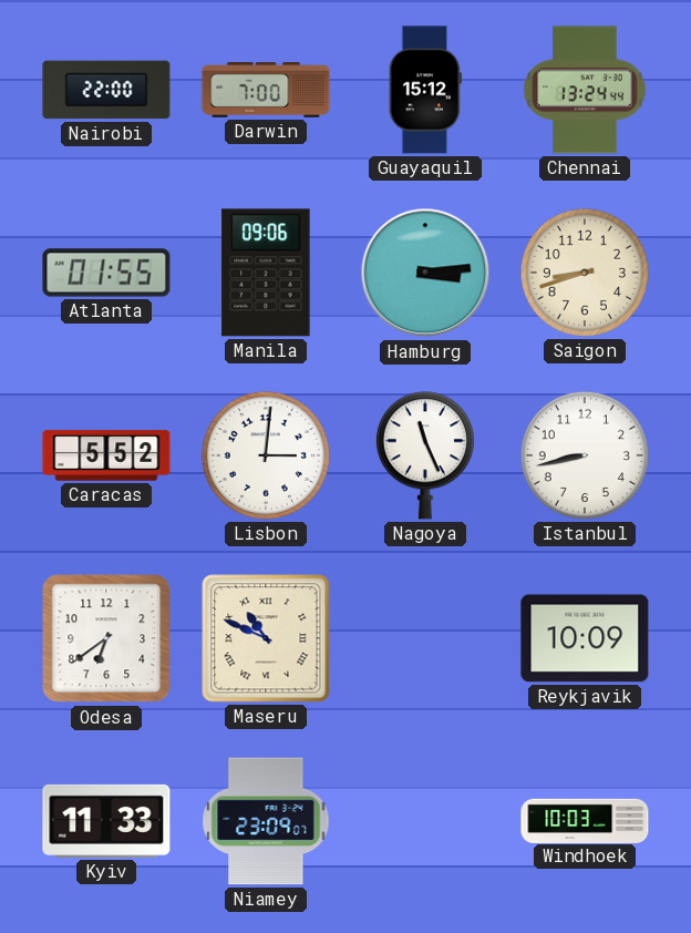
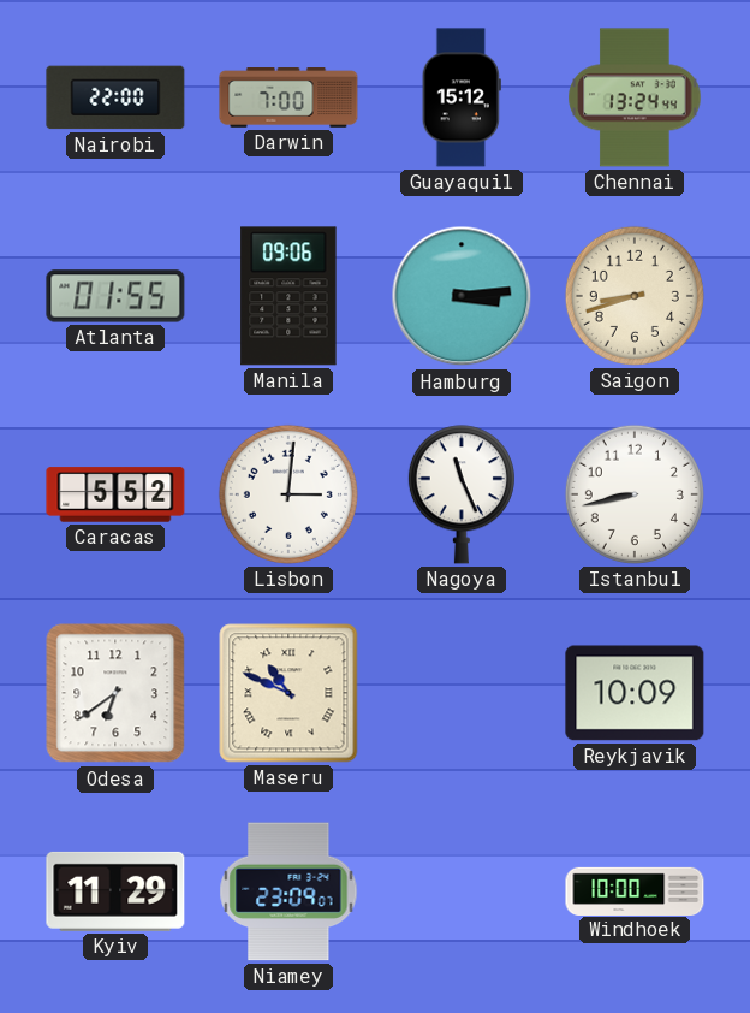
Kyiv: 11:33 -> 11:29 (115, 891)
Windhoek: 10:03 -> 10:00 (635, 890)
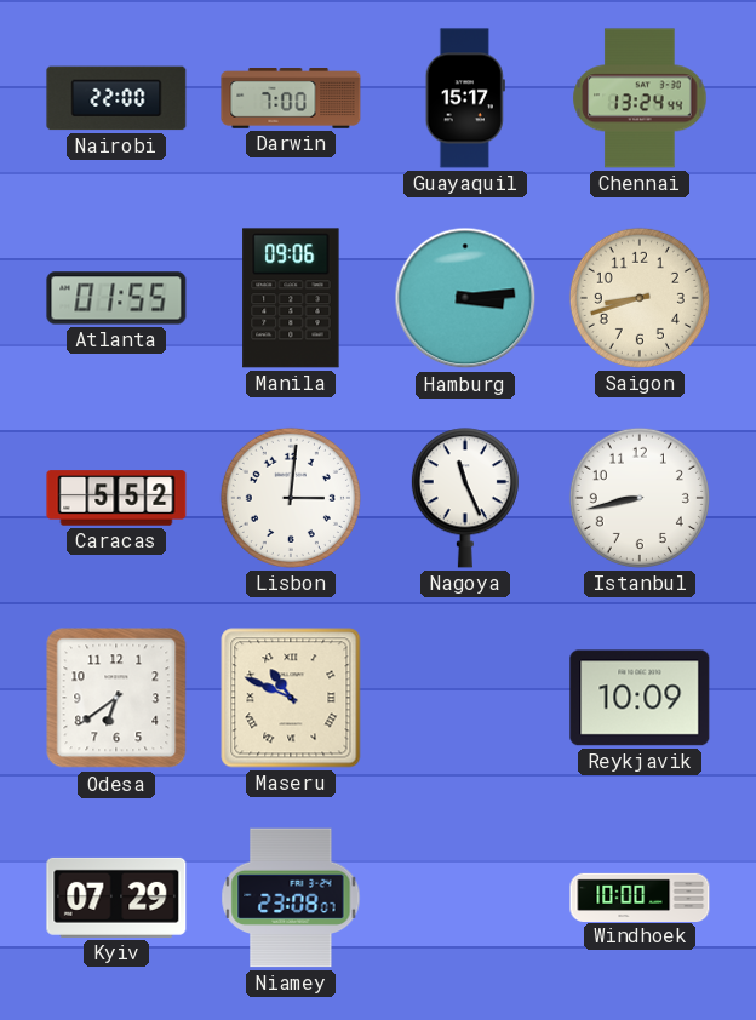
Guayaquil: 15:12 -> 15:17 (465, 98)
Kyiv: 11:29 -> 07:29 (116, 898)
Niamey: 23:09 -> 23:08 (291, 898)
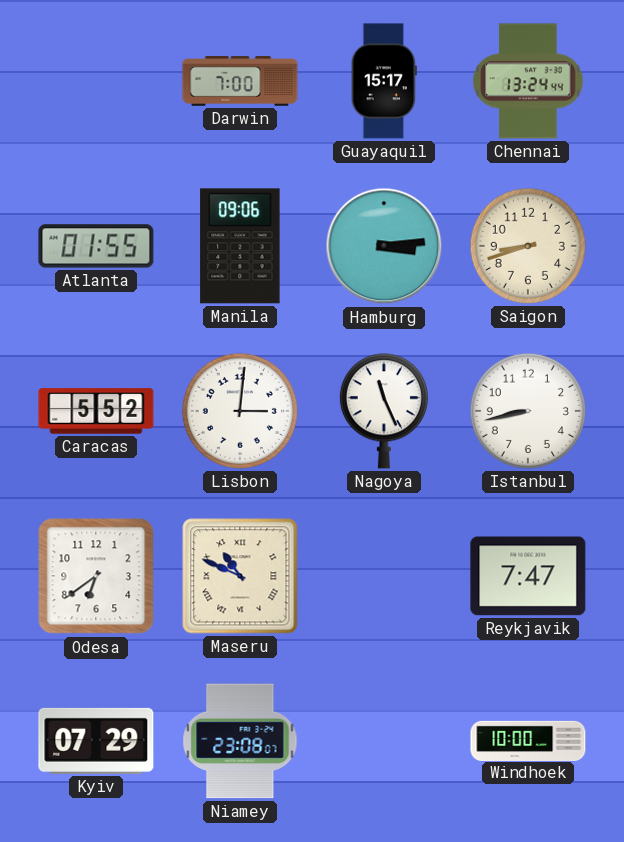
Nairobi: 22:00 -> none (116, 98)
Reykjavik: 10:09 -> 7:47 (528, 576)
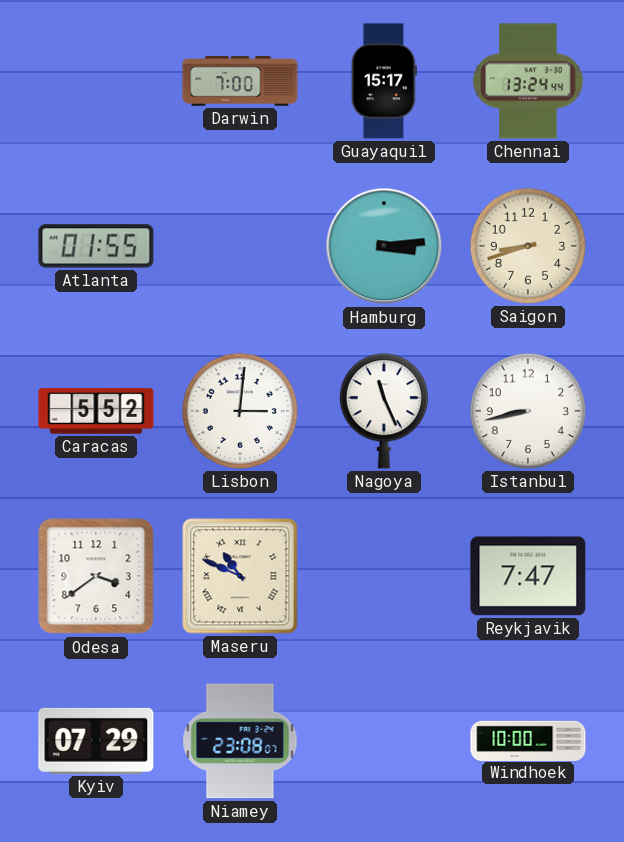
Manila: 09:06 -> none (240, 246)
Odesa: 6:39 -> 3:39 (96, 576)
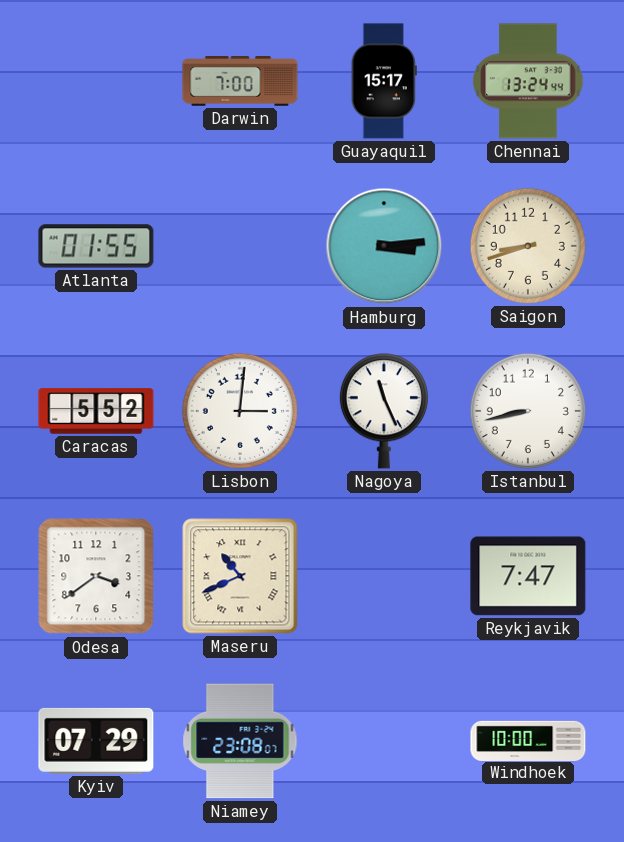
Maseru: 10:49 -> 10:41 (240, 576)
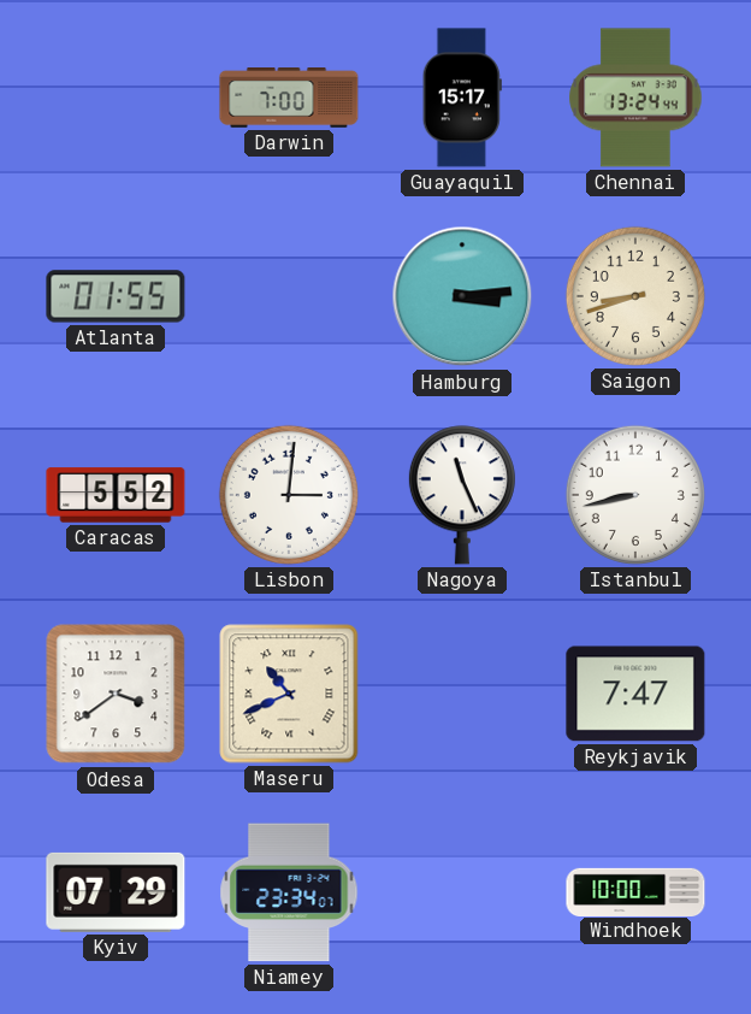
Niamey: 23:08 -> 23:34 (289, 892)
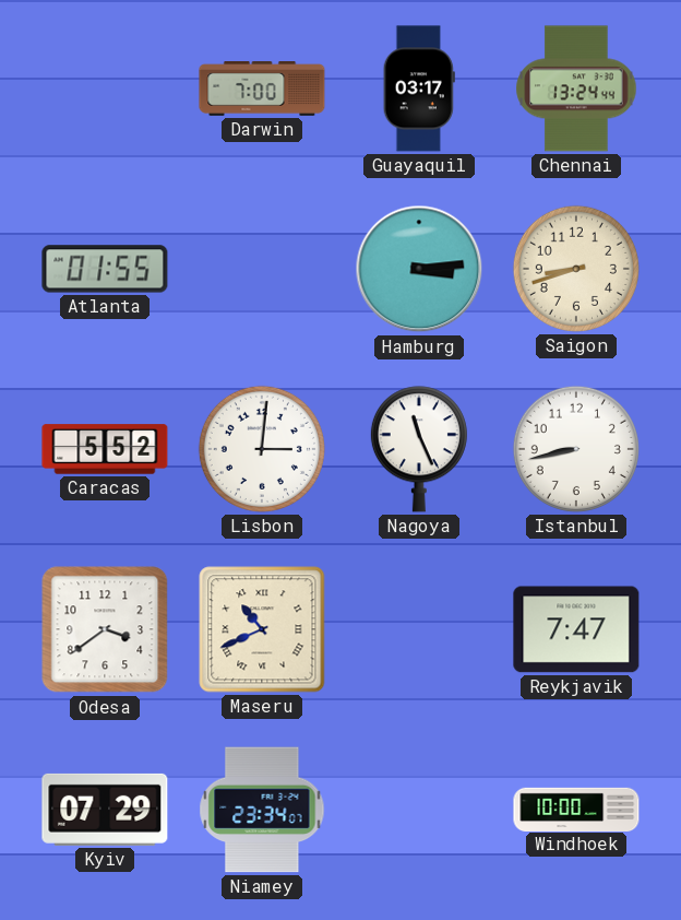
Guayaquil: 15:17 -> 03:17 (419, 89)
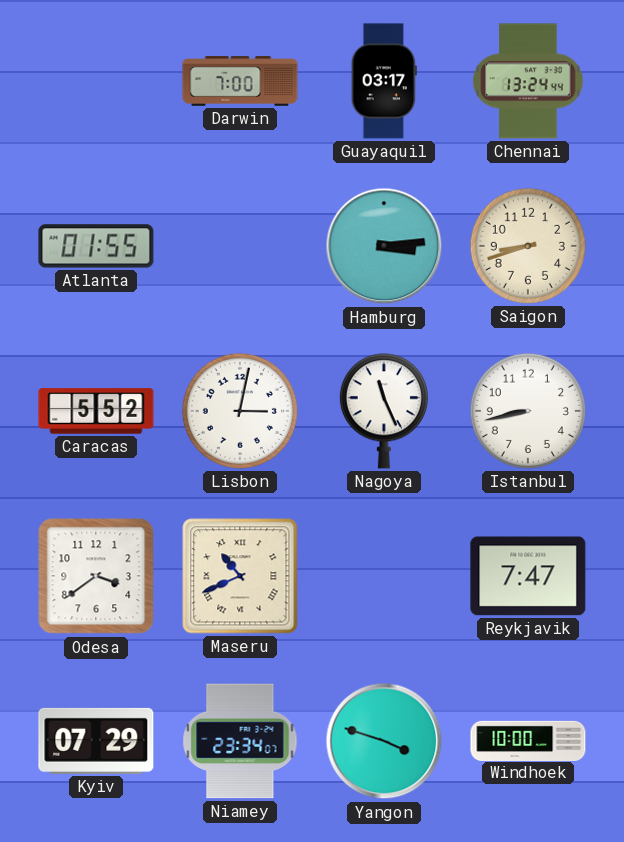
Lisbon: 3:01 -> 3:02 (240, 411)
Yangon: none -> 3:48 (384, 741)
